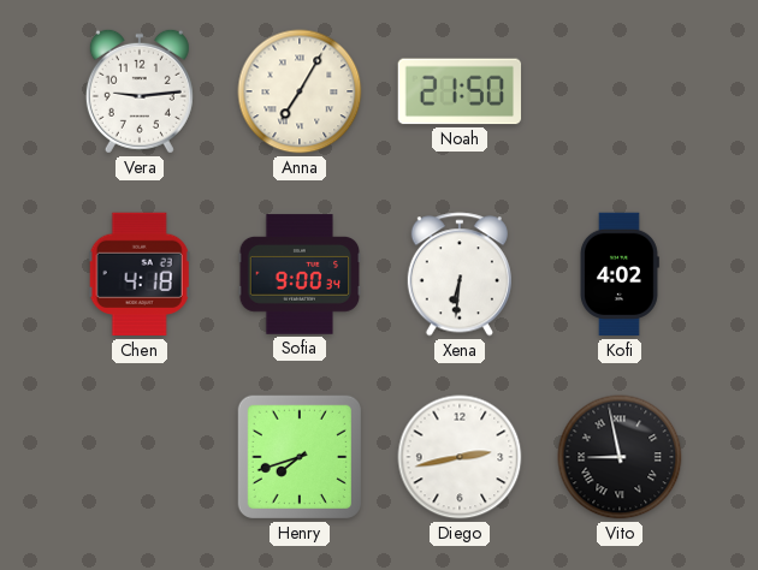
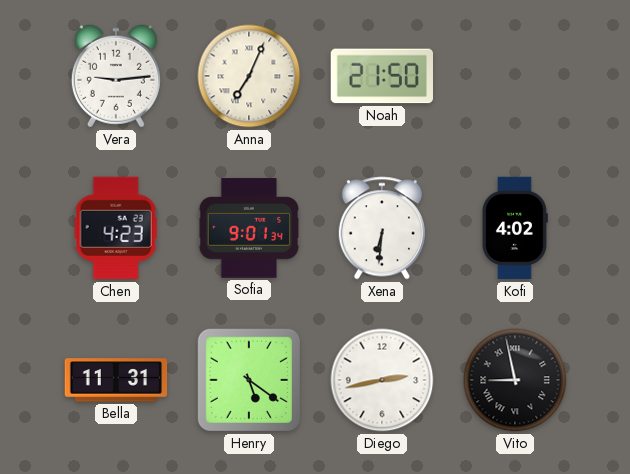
Anna: 7:05 -> 7:04 (249, 76)
Chen: 4:18 -> 4:23 (116, 228)
Sofia: 9:00 -> 9:01 (249, 228)
Bella: none -> 11:31 (116, 380)
Henry: 7:42 -> 5:21 (249, 380)
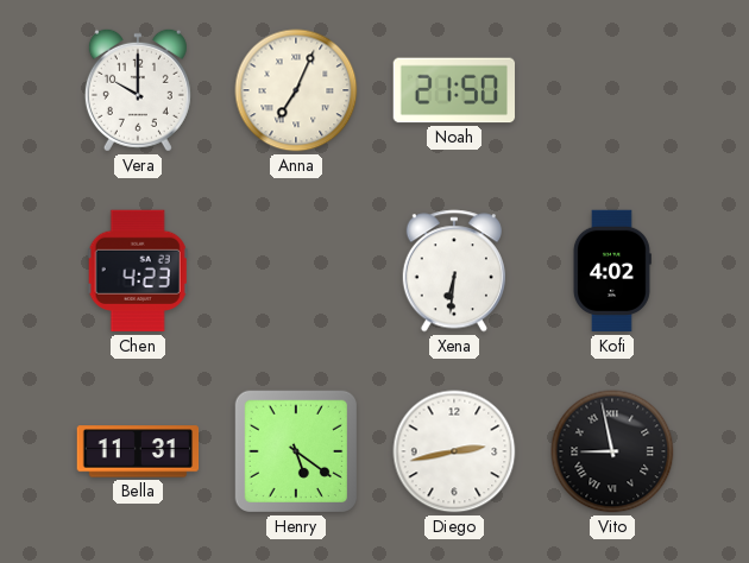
Vera: 9:14 -> 10:00 (138, 90)
Sofia: 9:01 -> none (249, 228)
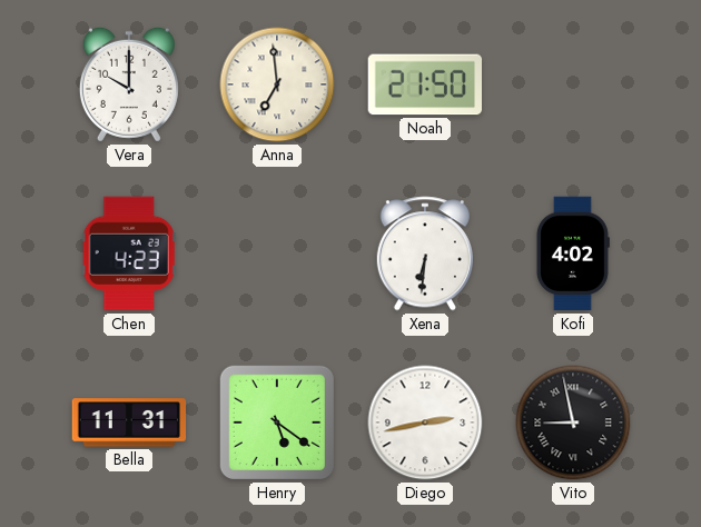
Anna: 7:04 -> 6:59 (277, 84)
